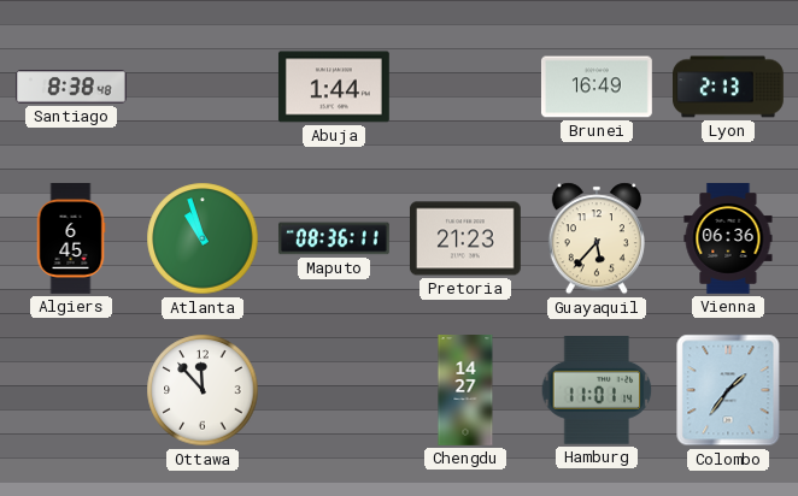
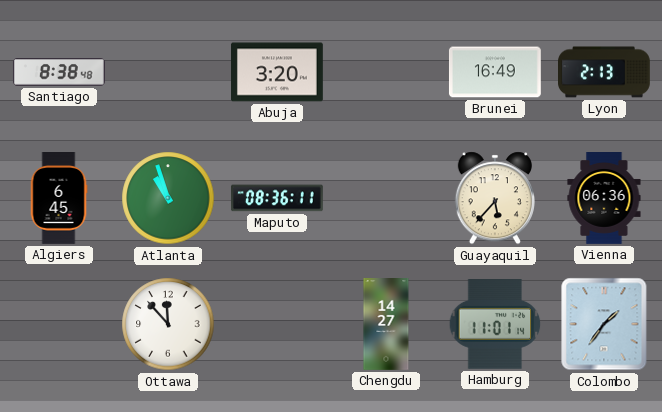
Abuja: 1:44 -> 3:20 (277, 72)
Pretoria: 21:23 -> none (465, 238)
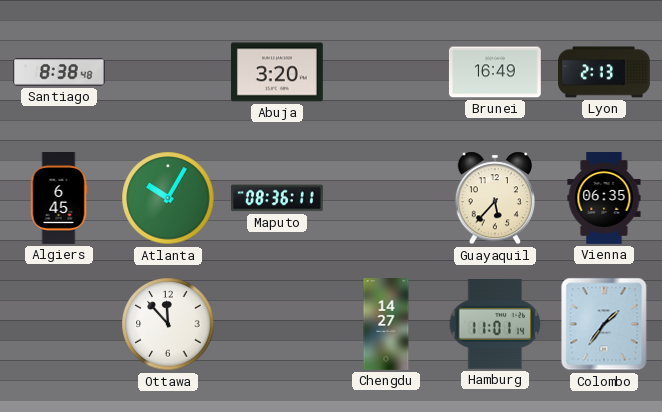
Atlanta: 10:57 -> 10:05 (168, 198)
Vienna: 06:36 -> 06:35 (604, 199)
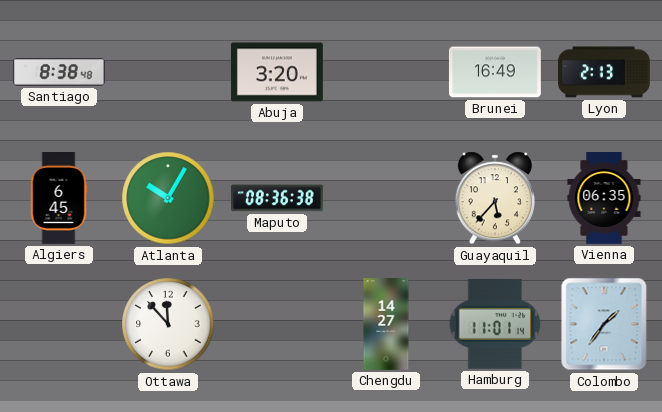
Maputo: 08:36:11 -> 08:36:38 (277, 198)
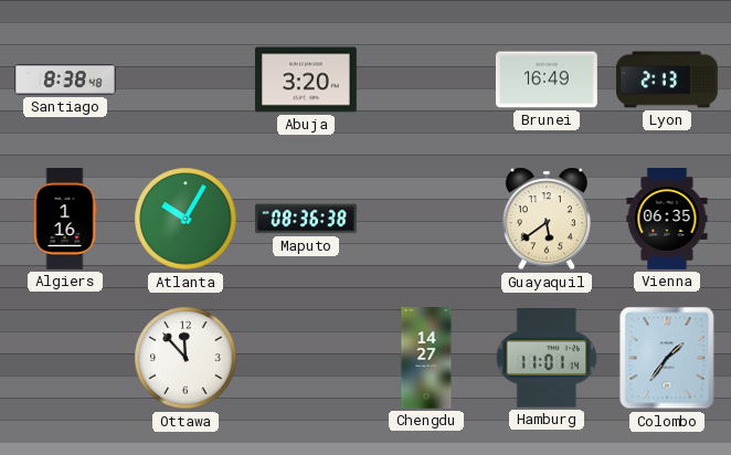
Algiers: 6:45 -> 1:16 (65, 220)
Guayaquil: 5:37 -> 5:39 (547, 219)
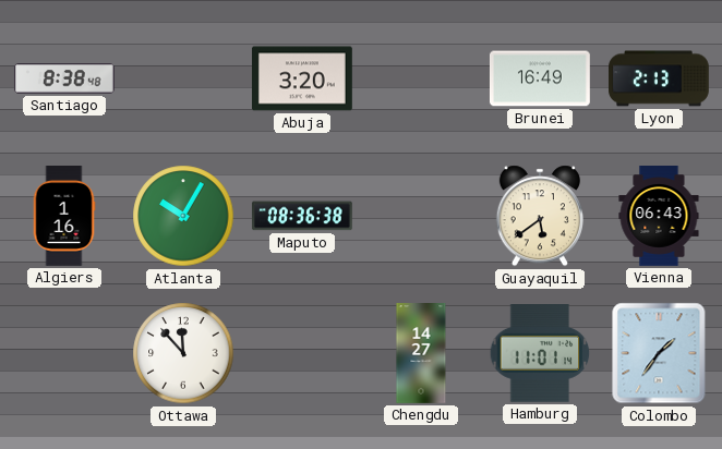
Vienna: 06:35 -> 06:43 (659, 217)
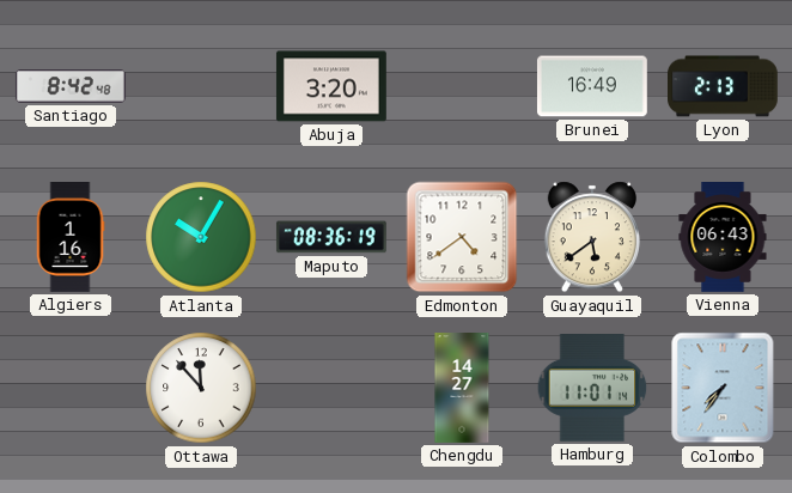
Santiago: 8:38 -> 8:42 (71, 86)
Maputo: 08:36:38 -> 08:36:19 (331, 237)
Edmonton: none -> 4:39 (462, 237)
Colombo: 1:36 -> 7:36 (723, 388)
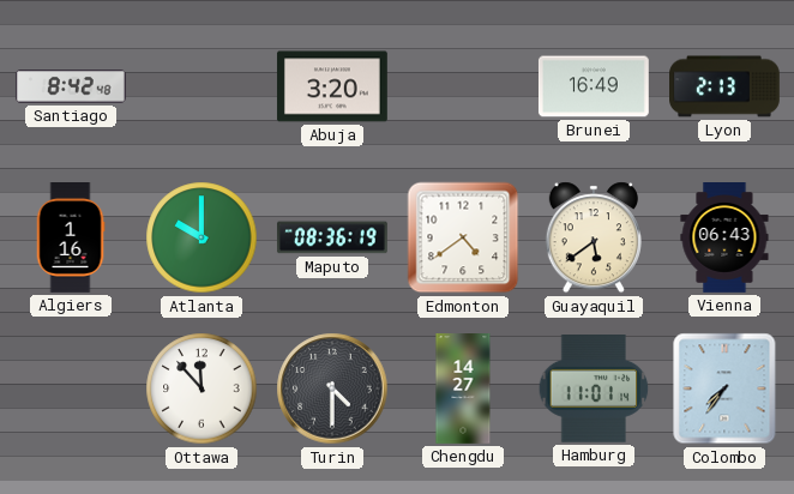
Atlanta: 10:05 -> 10:00 (201, 237)
Turin: none -> 4:30 (332, 388)
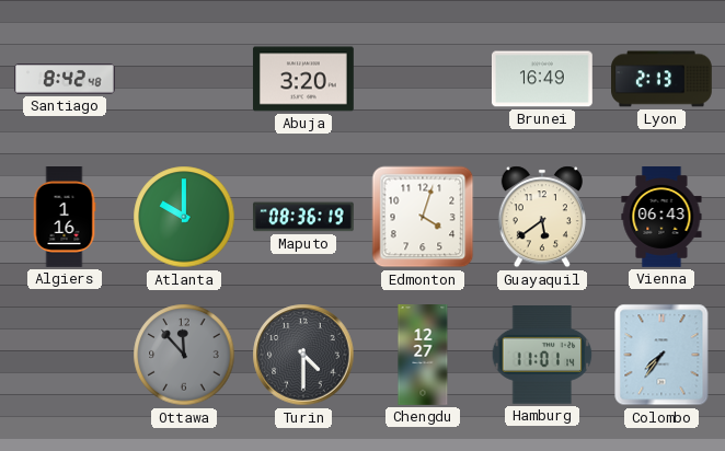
Edmonton: 4:39 -> 4:03 (423, 217)
Ottawa dial: white -> grey (184, 355)
Chengdu: 14:27 -> 12:27 (423, 356)
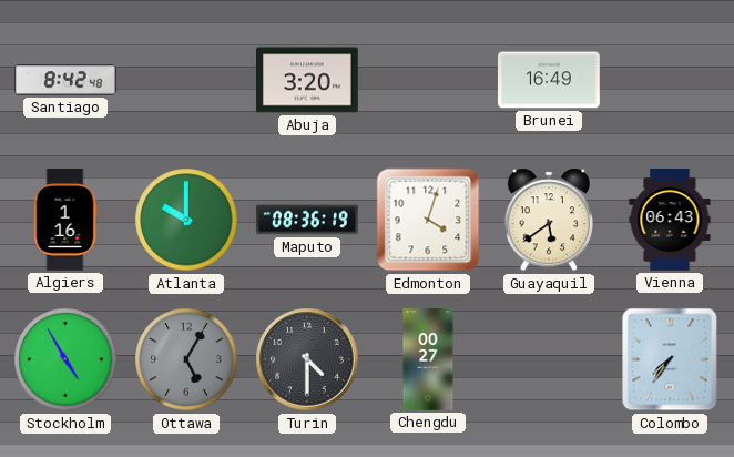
Lyon: 2:13 -> none (663, 79)
Stockholm: none -> 4:55 (65, 359)
Ottawa: 11:53 -> 5:05 (186, 359)
Chengdu: 12:27 -> 00:27 (428, 360)
Hamburg: 11:01 -> none (542, 356)
